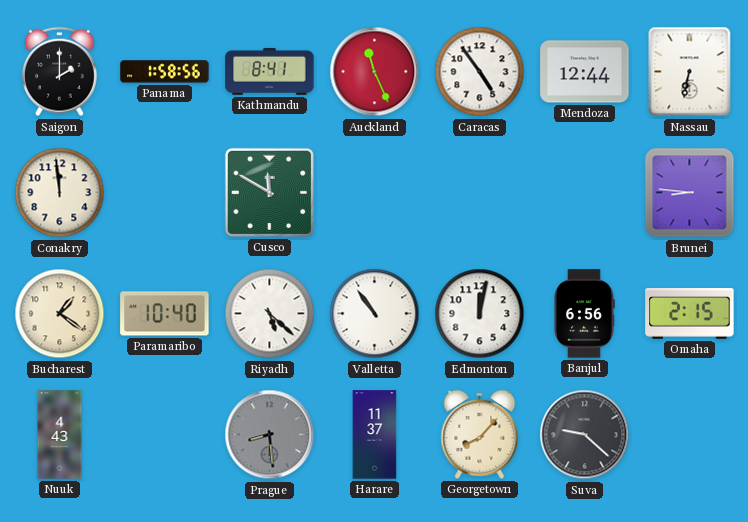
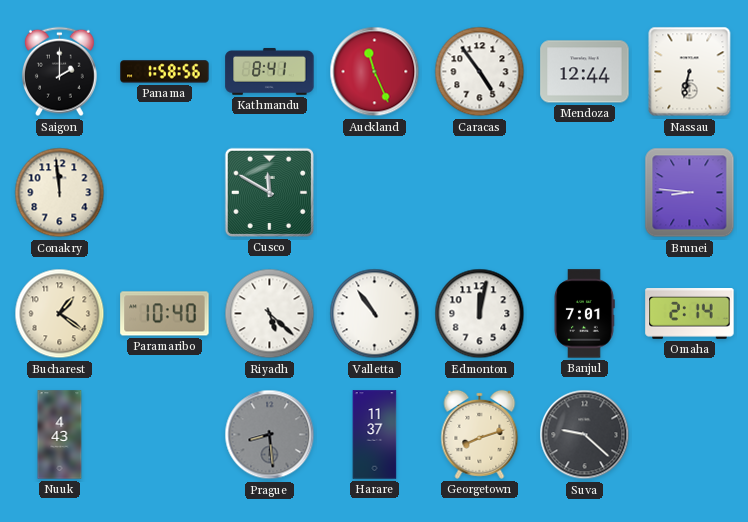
Banjul: 6:56 -> 7:01 (584, 314)
Omaha: 2:15 -> 2:14 (690, 314)
Georgetown: 8:07 -> 8:12 (480, 434)
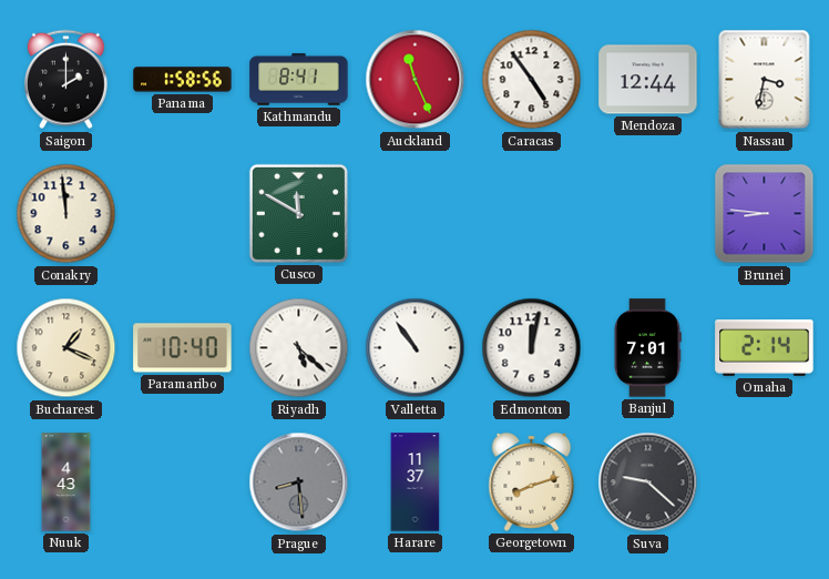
Nassau: 6:32 -> 3:32 (765, 80)
Bucharest: 1:21 -> 1:19 (66, 348)
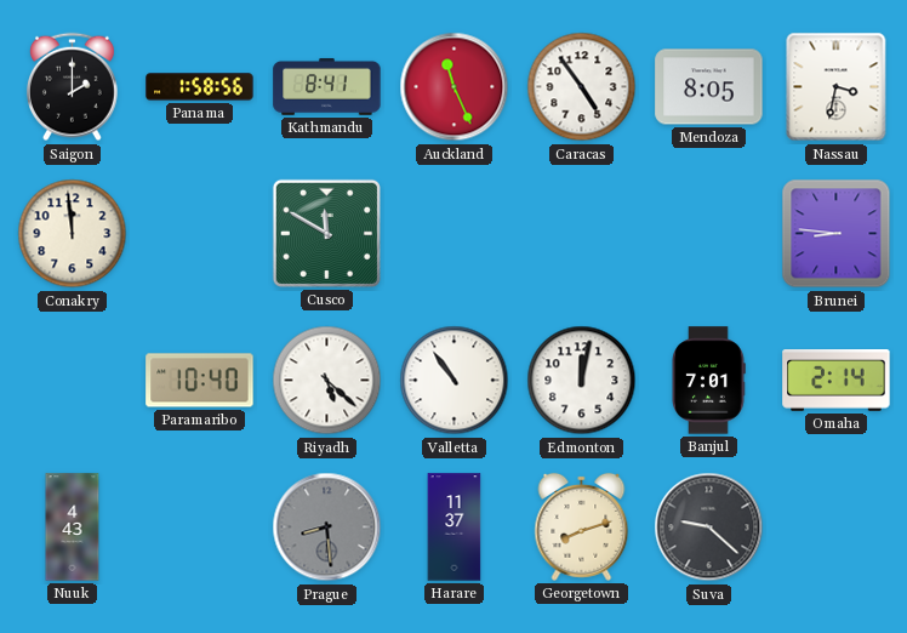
Mendoza: 12:44 -> 8:05 (709, 87)
Bucharest: 1:19 -> none (66, 348)
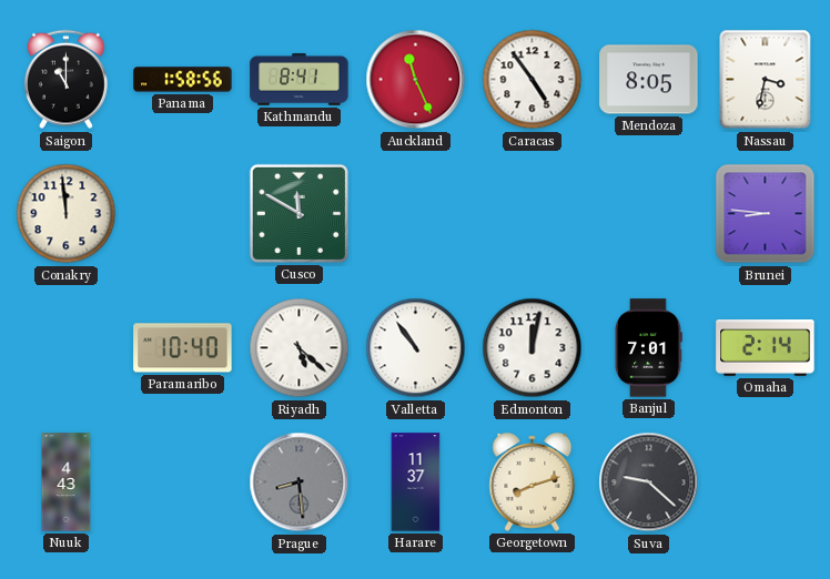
Saigon: 2:00 -> 11:00 (65, 80)
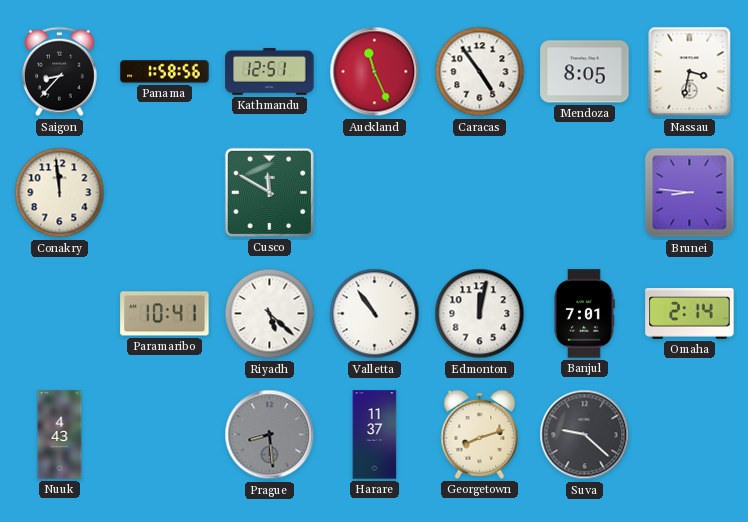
Saigon: 11:00 -> 8:37 (59, 72)
Kathmandu: 8:41 -> 12:51 (270, 71)
Paramaribo: 10:40 -> 10:41 (165, 314)
